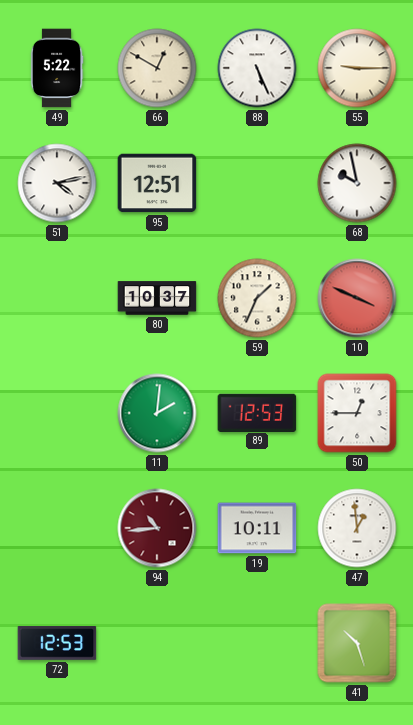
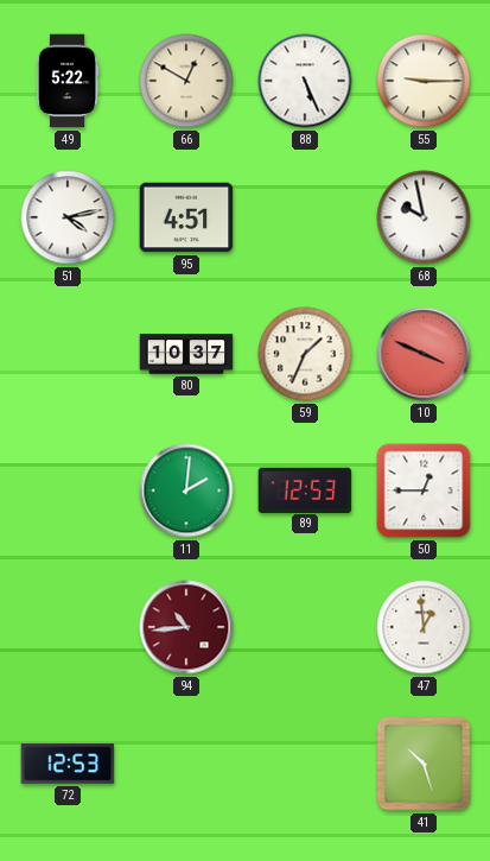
95: 12:51 -> 4:51 (186, 217)
19: 10:11 -> none (257, 528)
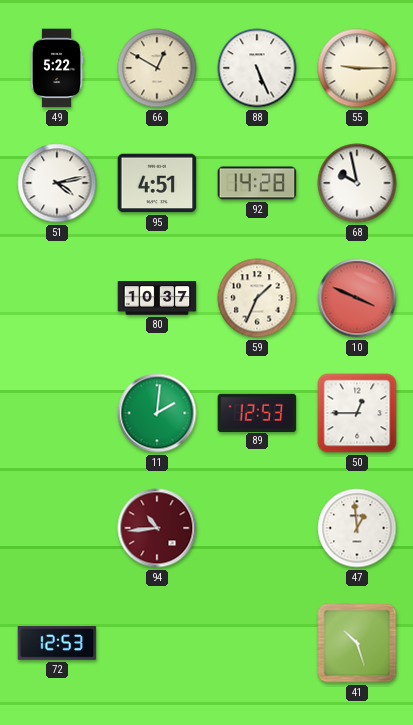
92: none -> 14:28 (257, 183)
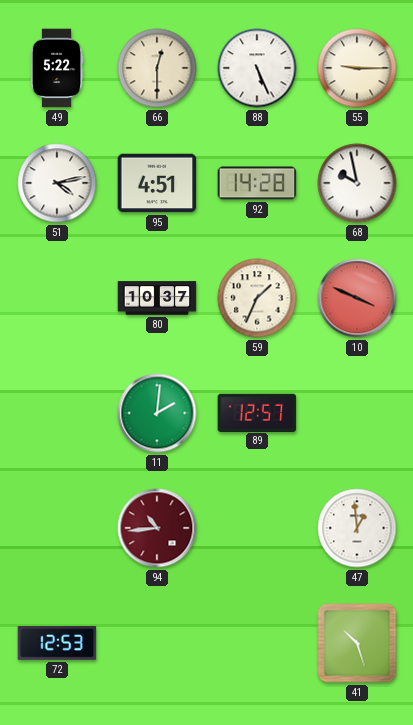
66: 12:50 -> 12:30 (157, 68)
89: 12:53 -> 12:57 (257, 412)
50: 12:45 -> none (357, 413)
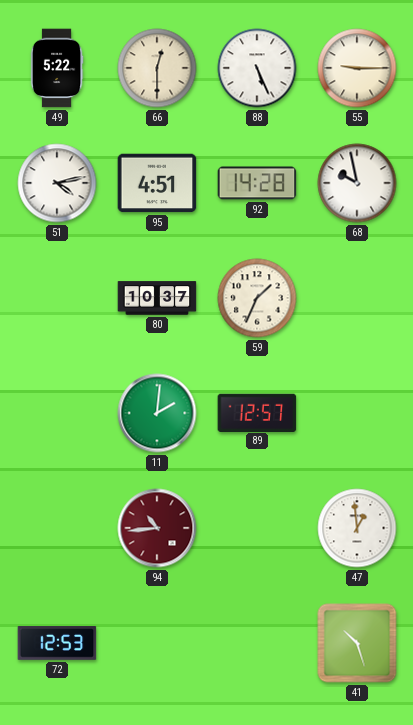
10: 3:49 -> none (357, 298)
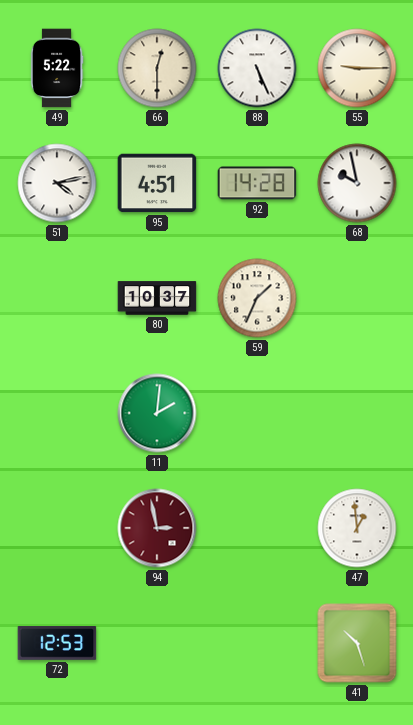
89: 12:57 -> none (257, 412)
94: 10:44 -> 2:58 (157, 528)
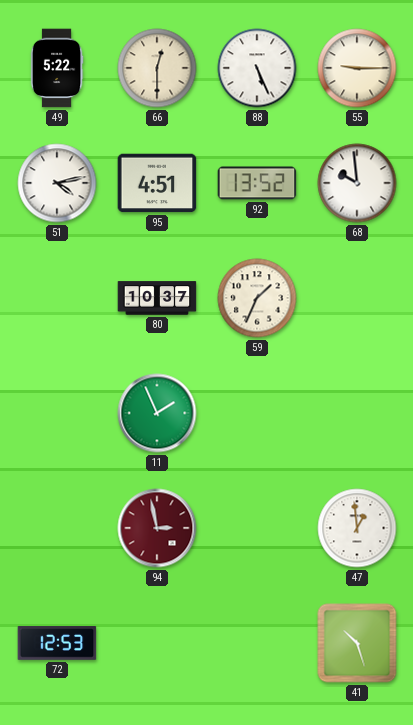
92: 14:28 -> 13:52 (257, 183)
68: 9:58 -> 9:59 (357, 183)
11: 2:01 -> 1:56 (157, 413)
